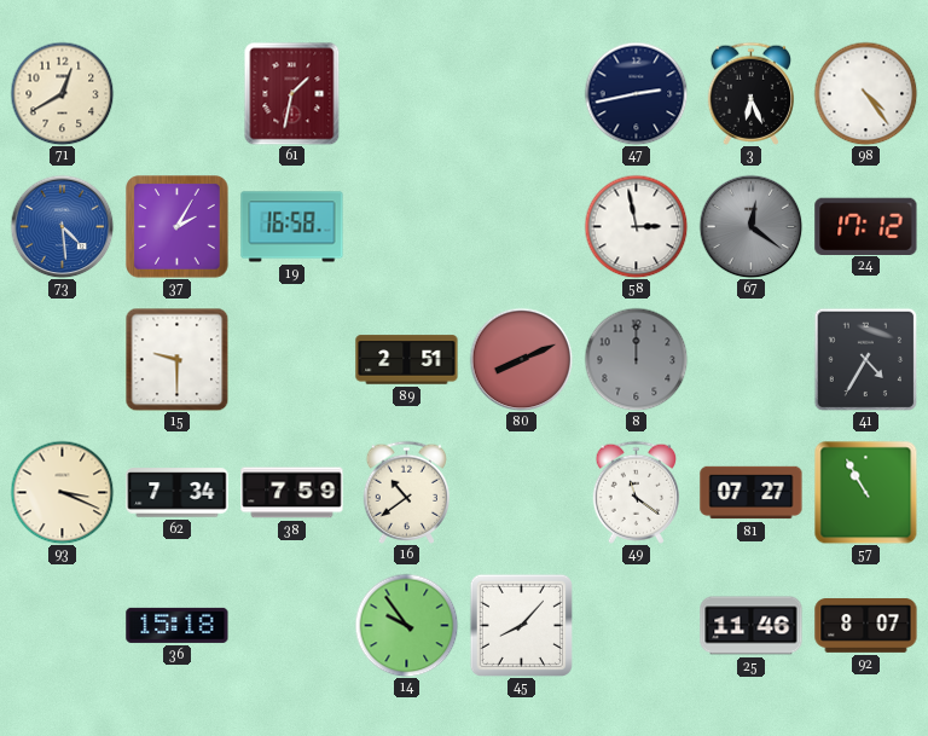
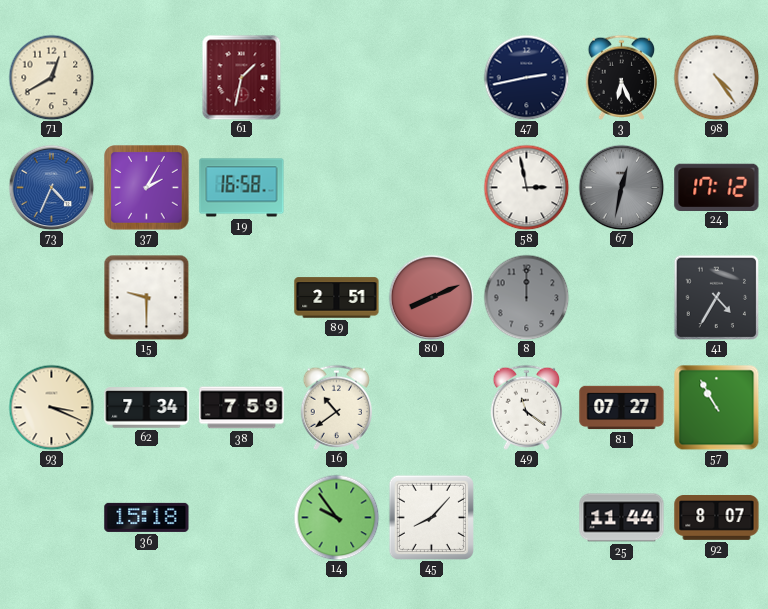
73: 4:29 -> 4:34 (51, 187)
67: 12:21 -> 12:32 (621, 187)
25: 11:46 -> 11:44 (622, 518)
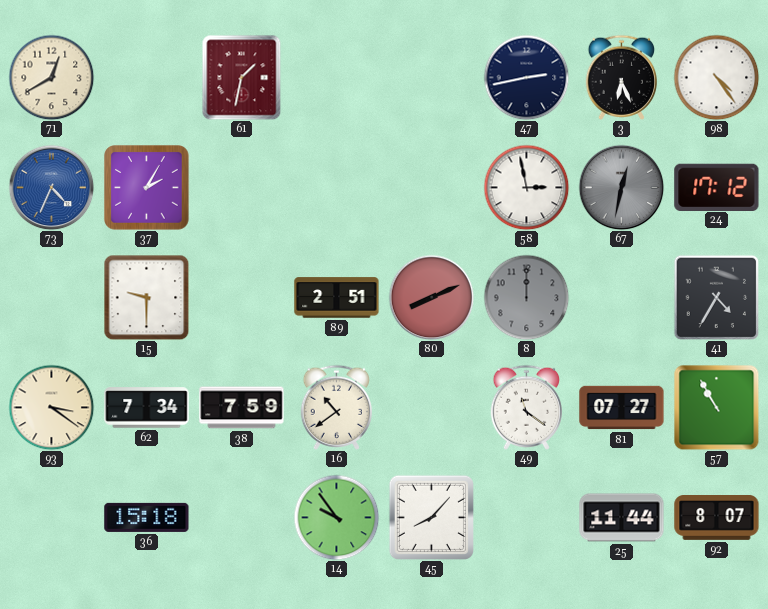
19: 16:58 -> none (242, 188)
93: 3:19 -> 3:21 (51, 407)
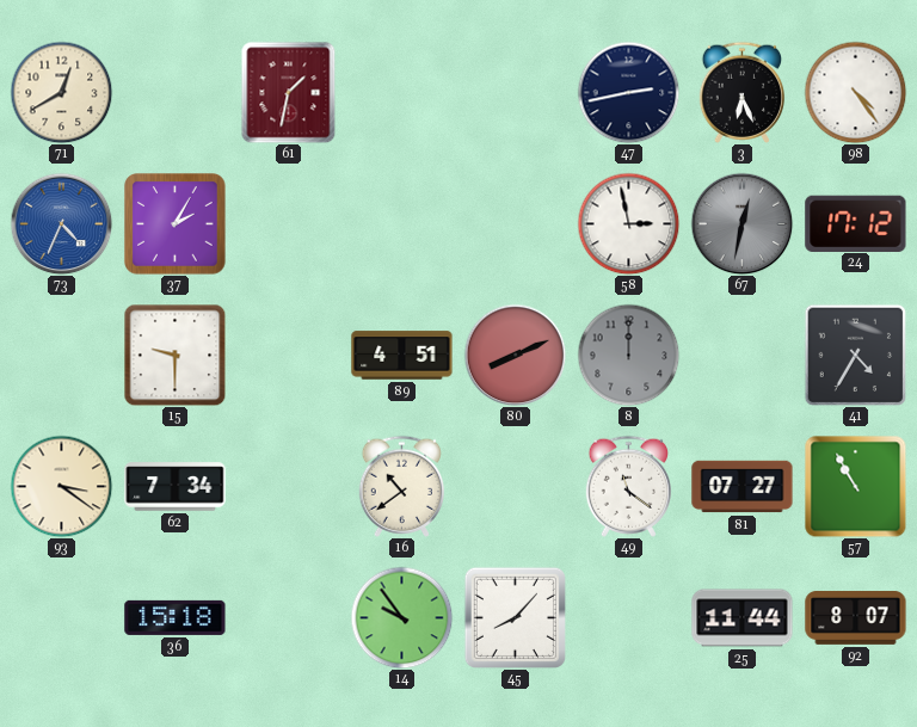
89: 2:51 -> 4:51 (402, 356)
38: 7:59 -> none (242, 408)
